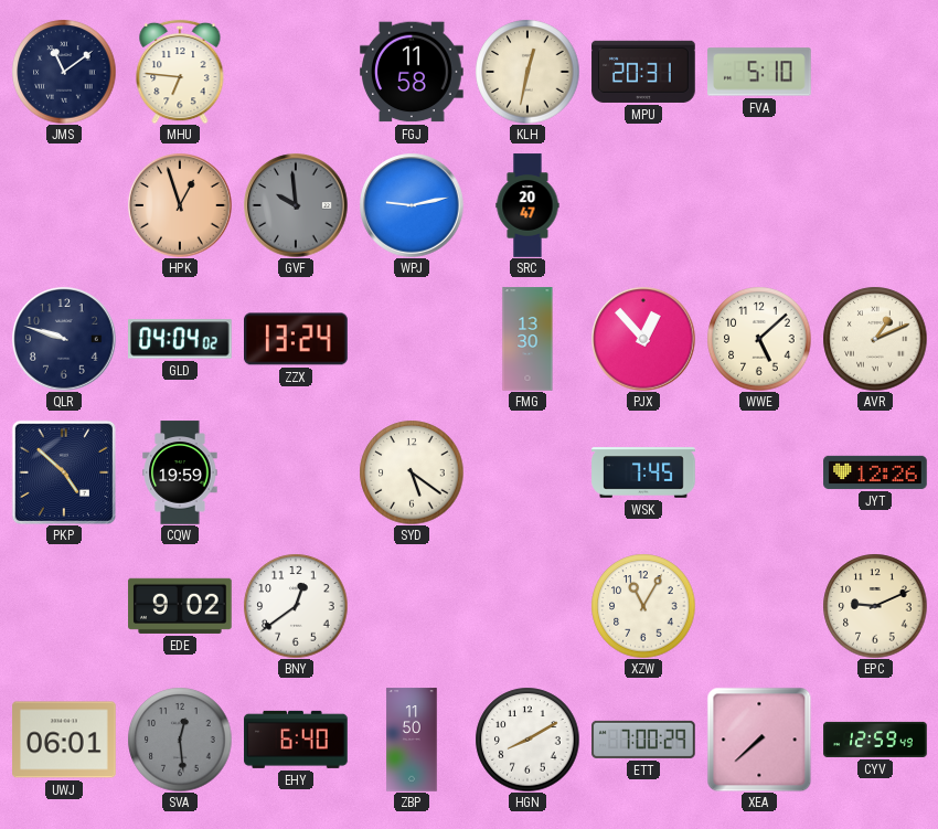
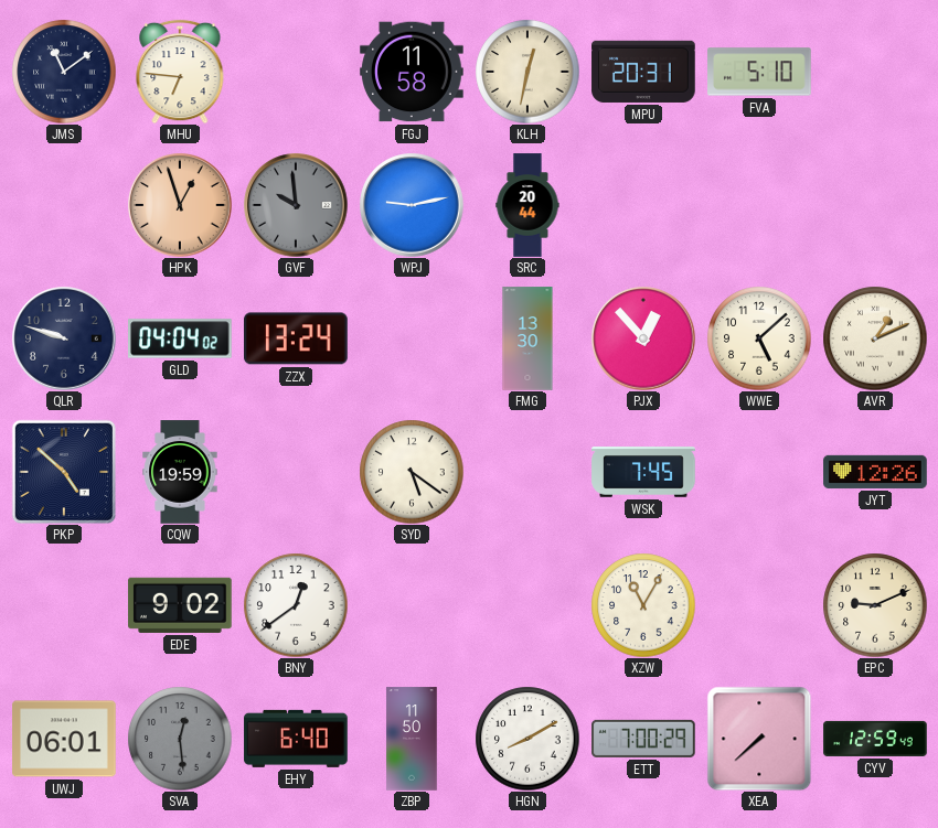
SRC: 20:47 -> 20:44 (527, 205)
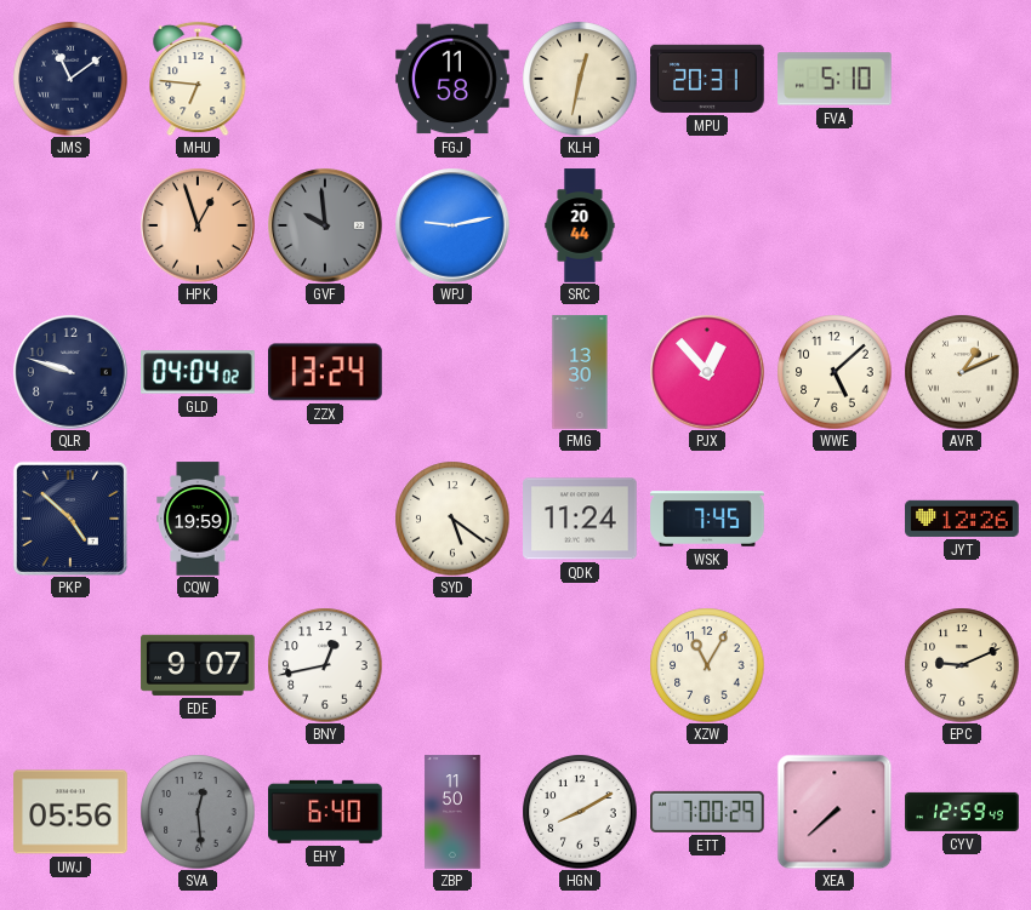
QDK: none -> 11:24 (580, 519)
EDE: 9:02 -> 9:07 (198, 665)
BNY: 12:39 -> 12:43 (325, 665)
UWJ: 06:01 -> 05:56 (70, 812)
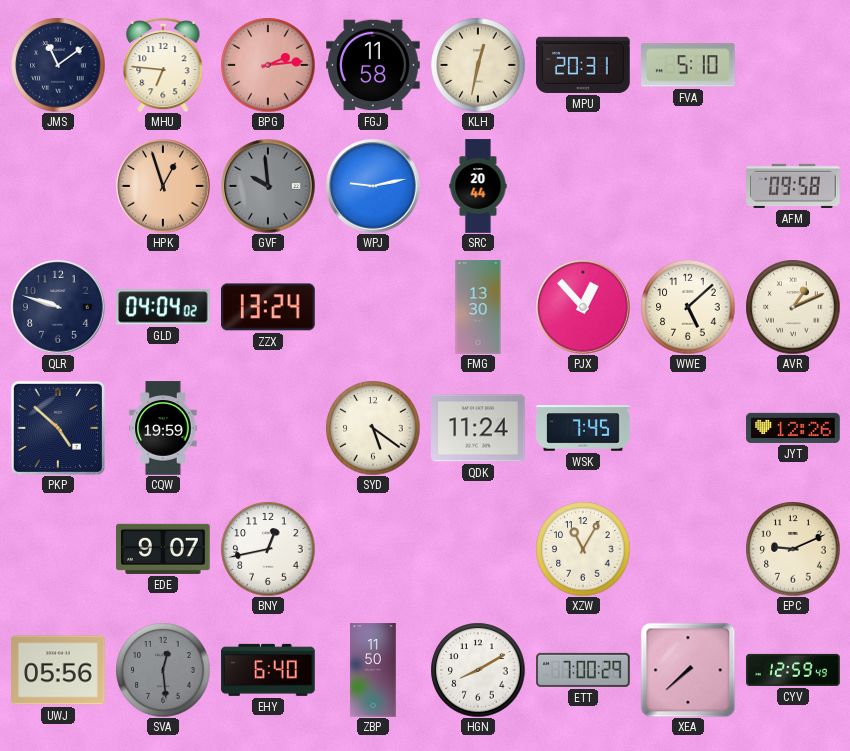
BPG: none -> 2:14 (268, 65)
AFM: none -> 09:58 (793, 186)
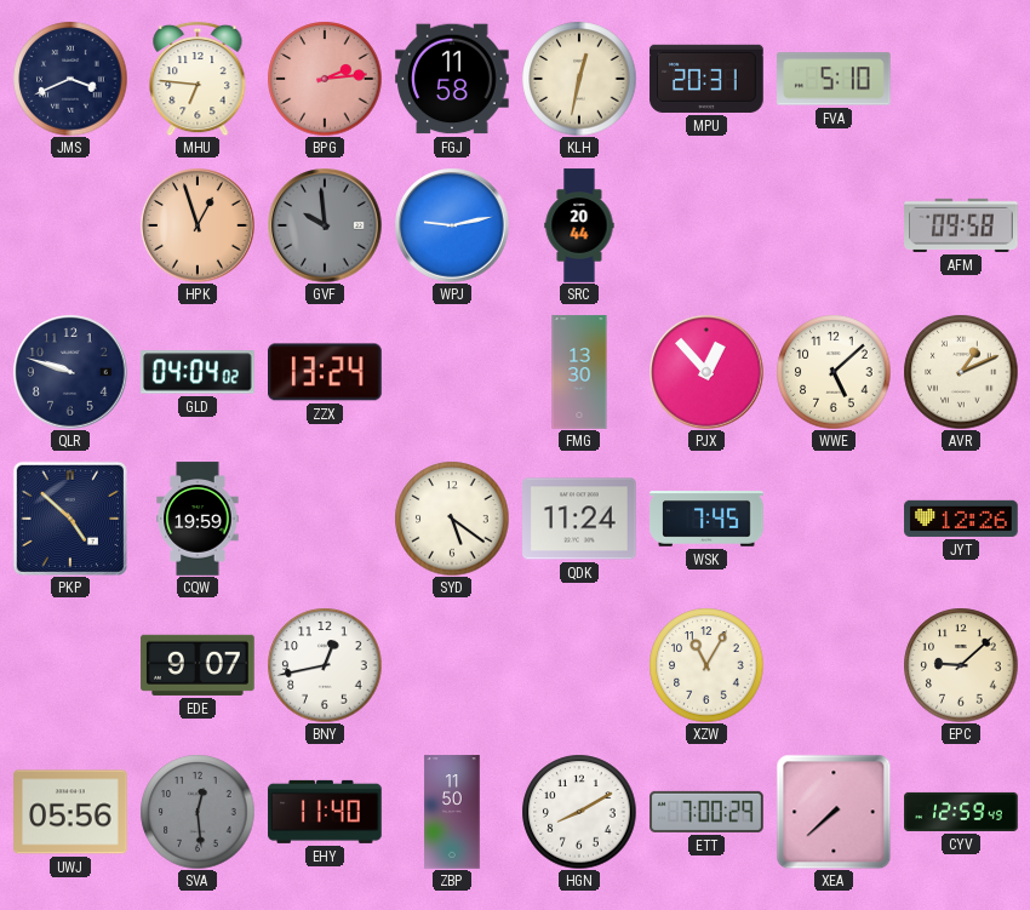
JMS: 11:09 -> 3:41 (70, 79)
EPC: 9:11 -> 9:08 (961, 665)
EHY: 6:40 -> 11:40 (325, 812)
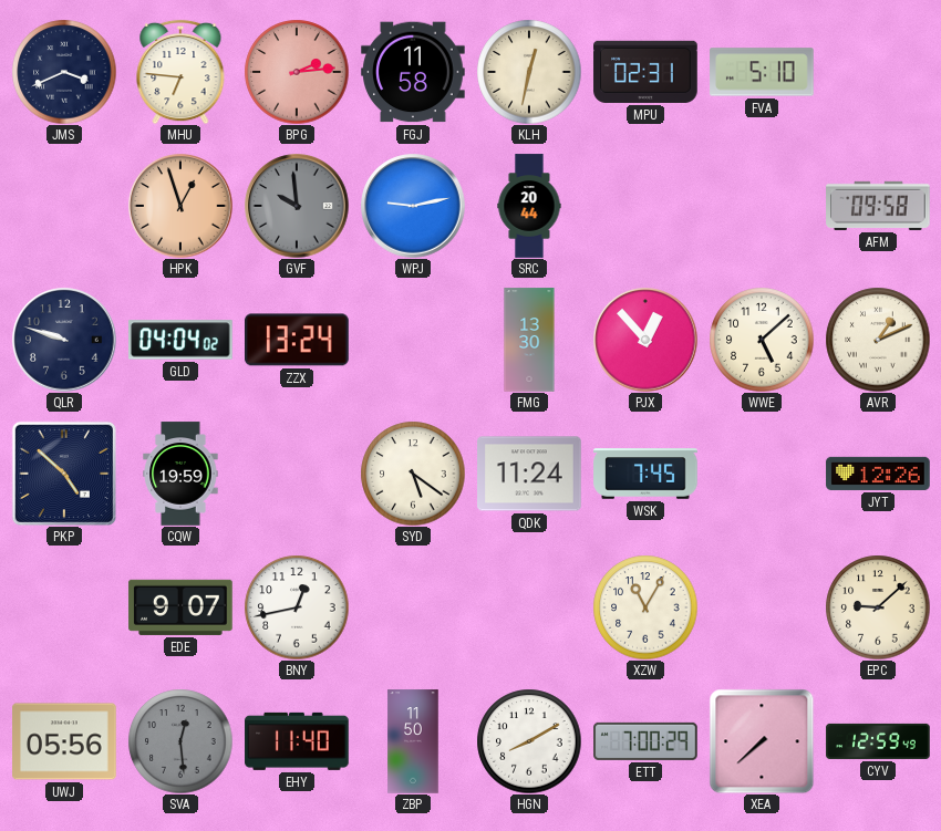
MPU: 20:31 -> 02:31 (645, 72)
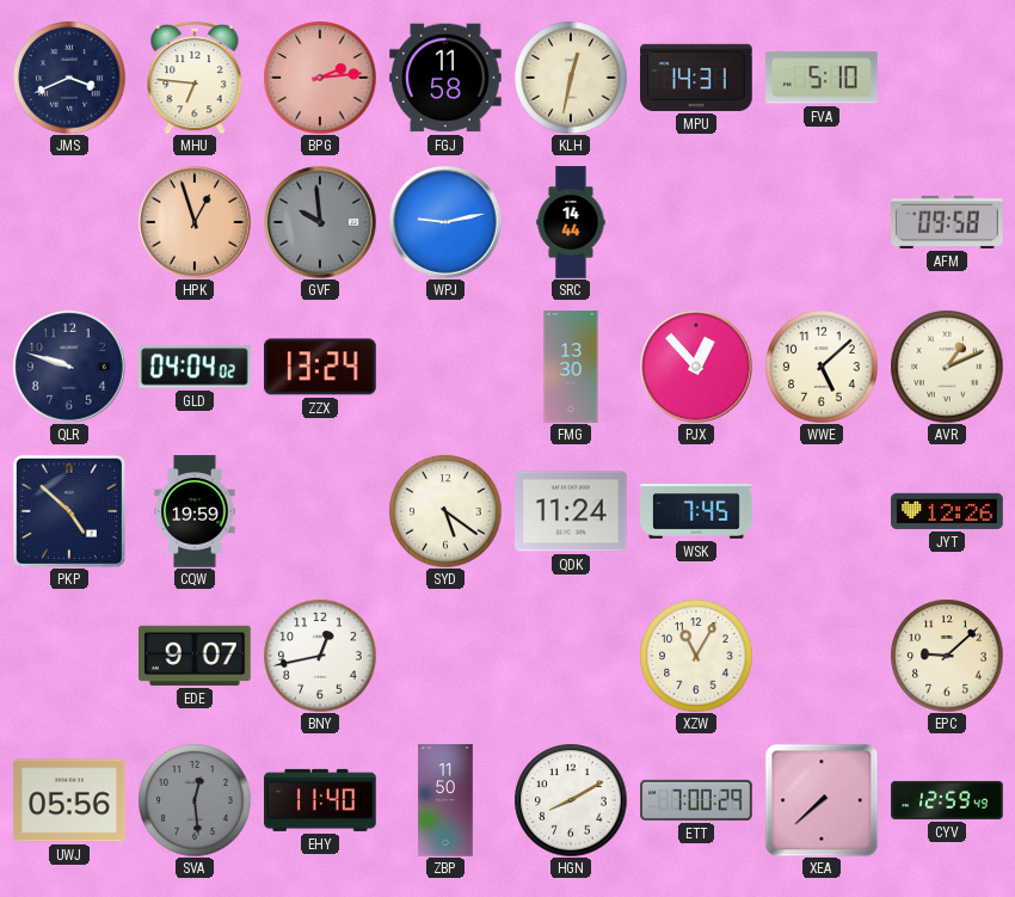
MPU: 02:31 -> 14:31 (696, 78)
SRC: 20:44 -> 14:44 (571, 222)
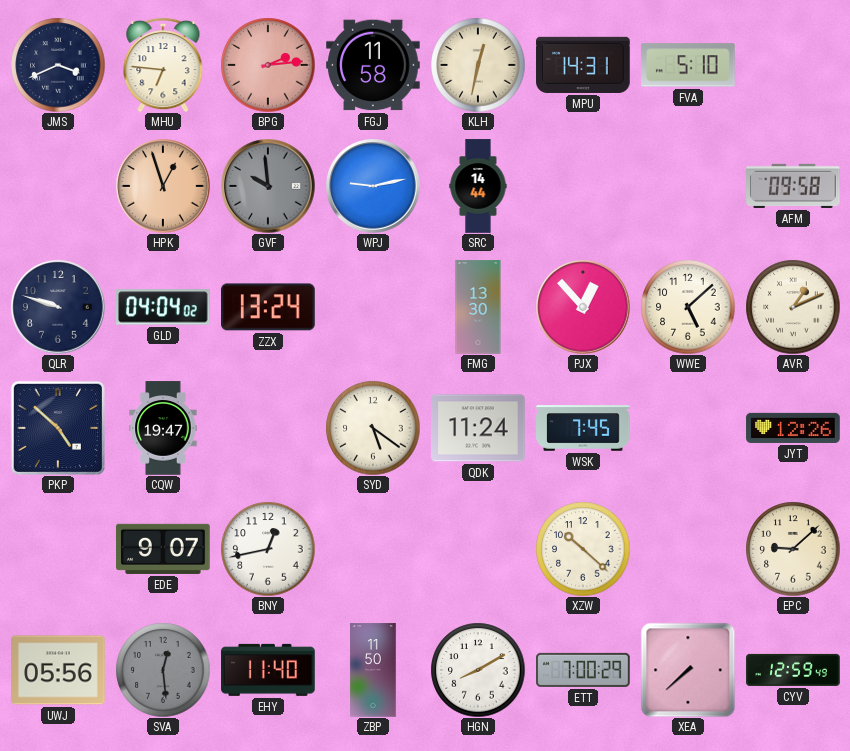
CQW: 19:59 -> 19:47 (163, 428)
XZW: 11:05 -> 10:22 (583, 549)
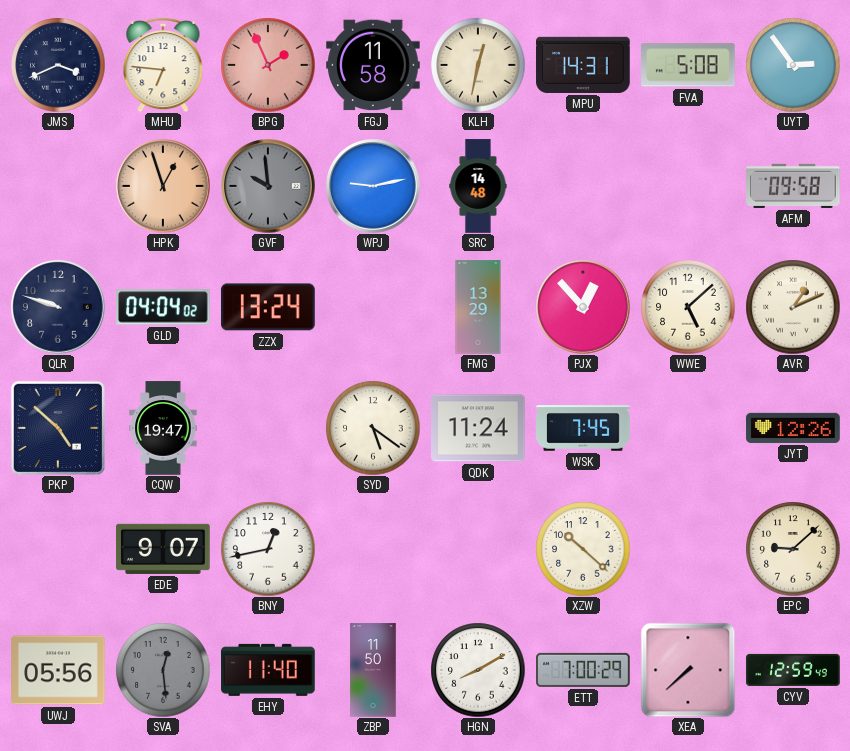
BPG: 2:14 -> 1:56 (268, 65)
FVA: 5:10 -> 5:08 (688, 65)
UYT: none -> 2:54 (793, 65)
SRC: 14:44 -> 14:48 (478, 186)
FMG: 13:30 -> 13:29 (478, 307)
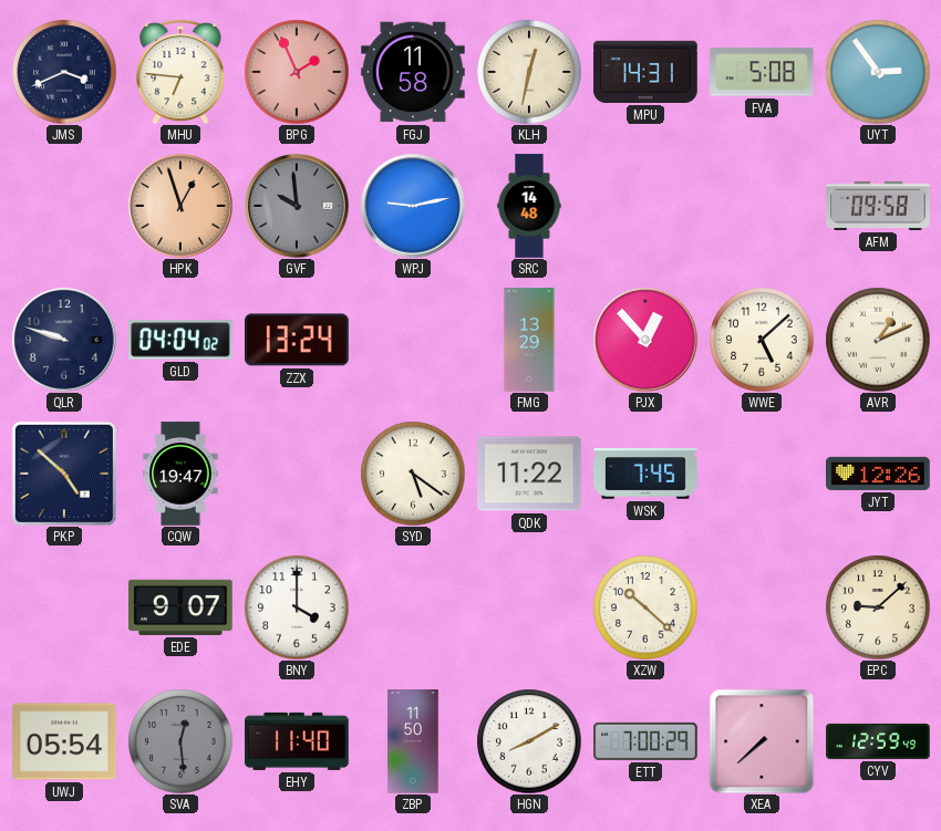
QDK: 11:24 -> 11:22 (529, 474)
BNY: 12:43 -> 4:00 (297, 607)
UWJ: 05:56 -> 05:54 (64, 741)
